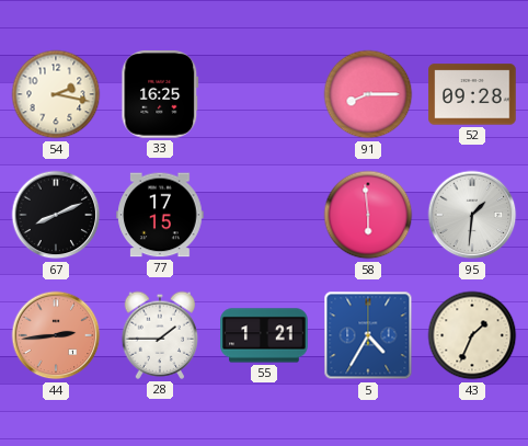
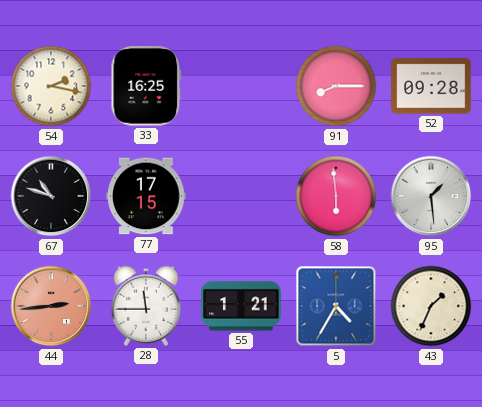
67: 8:11 -> 10:48 (51, 196)
95: 1:31 -> 1:29 (431, 196)
28: 1:45 -> 11:45 (146, 306)
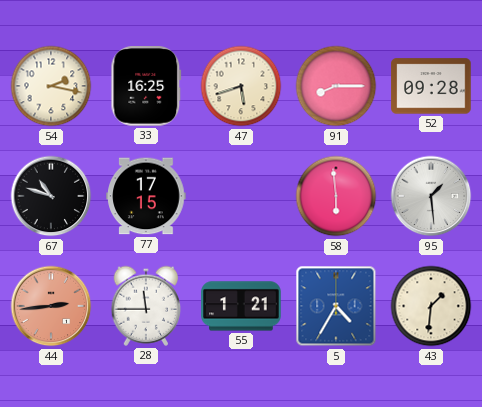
47: none -> 5:42 (241, 86)
43: 1:34 -> 1:31 (431, 306)
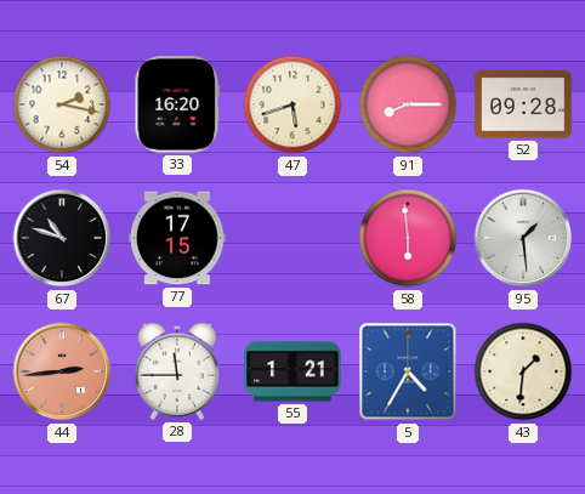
33: 16:25 -> 16:20 (177, 104)
